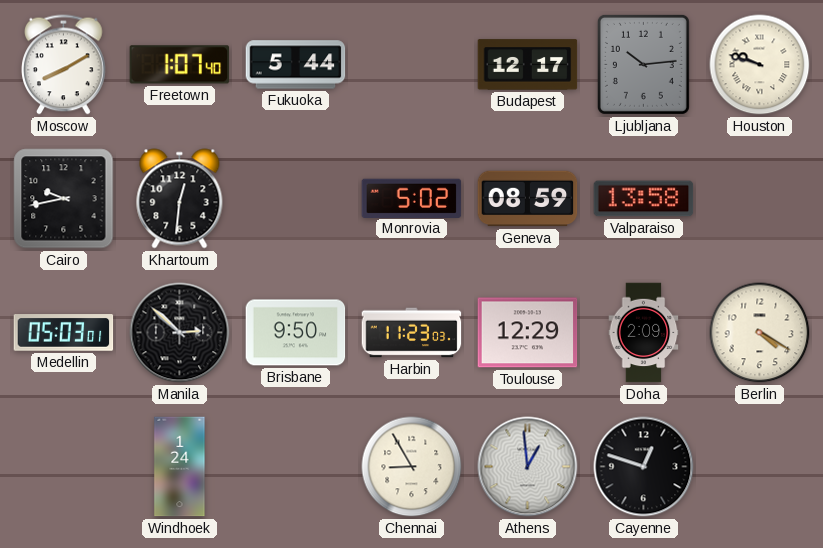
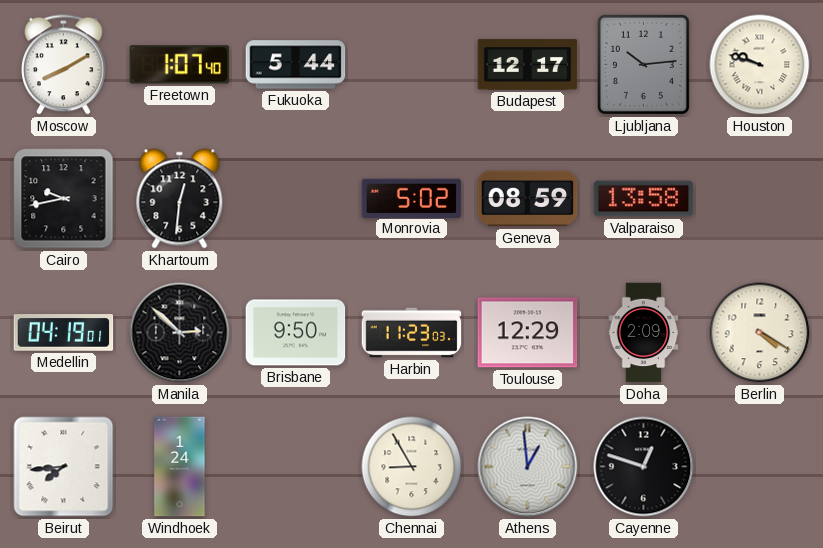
Medellin: 05:03 -> 04:19 (64, 333)
Beirut: none -> 7:44 (64, 467)
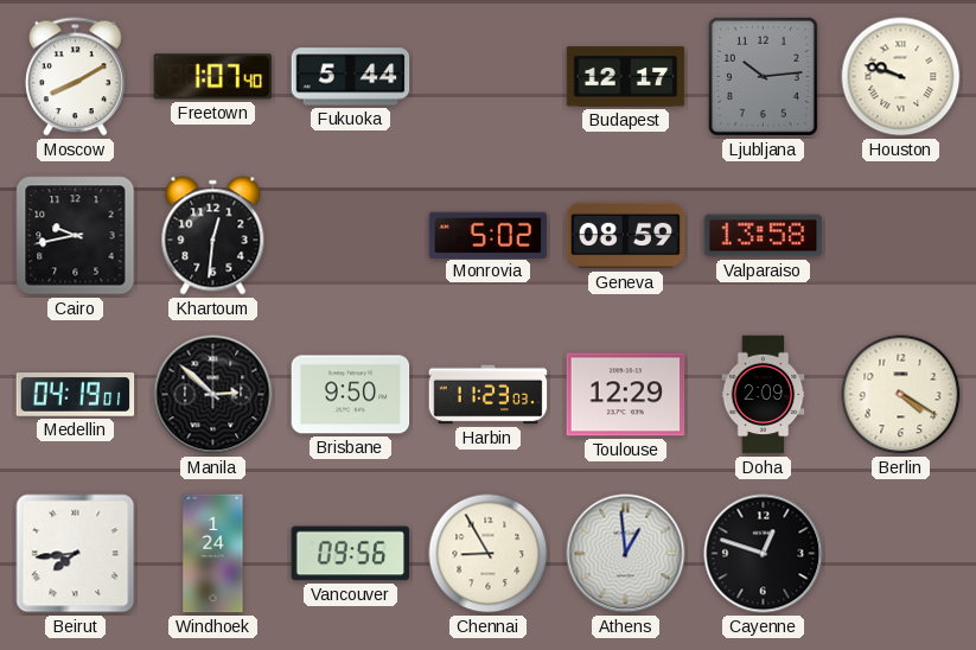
Vancouver: none -> 09:56 (351, 554)
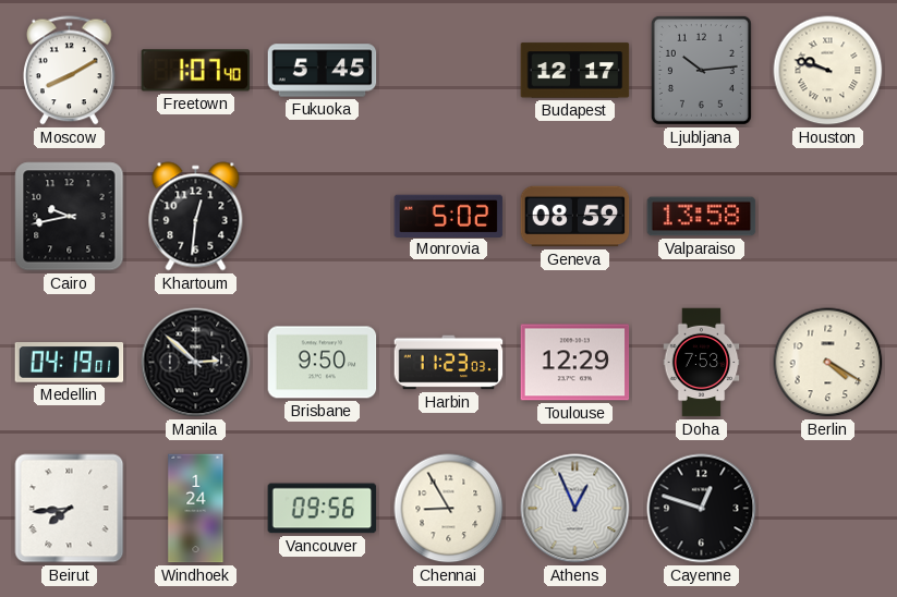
Fukuoka: 5:44 -> 5:45 (323, 71)
Doha: 2:09 -> 7:53 (702, 363)
Athens: 12:59 -> 12:56 (575, 509)
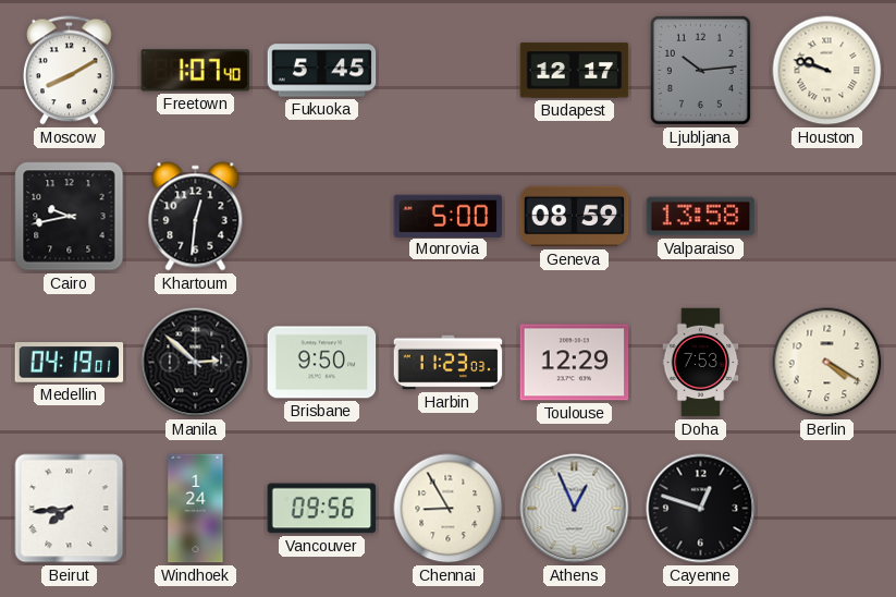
Monrovia: 5:02 -> 5:00 (449, 216)
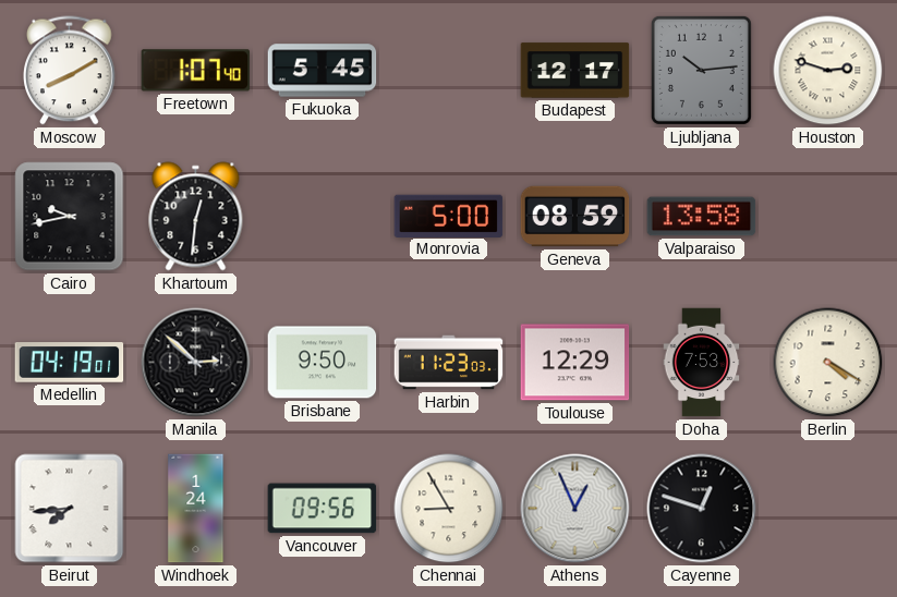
Houston: 9:48 -> 2:48 (828, 71)
